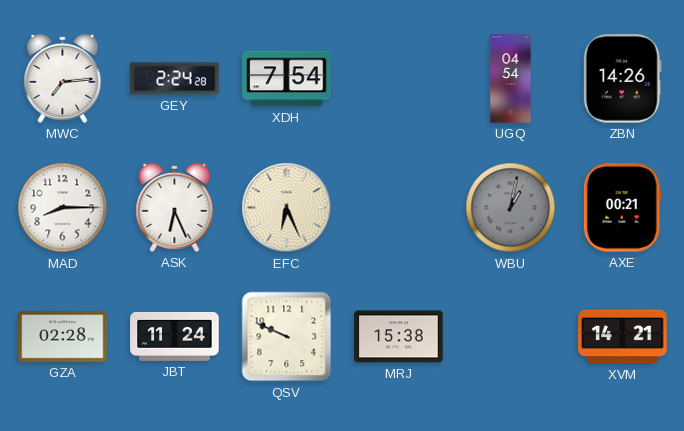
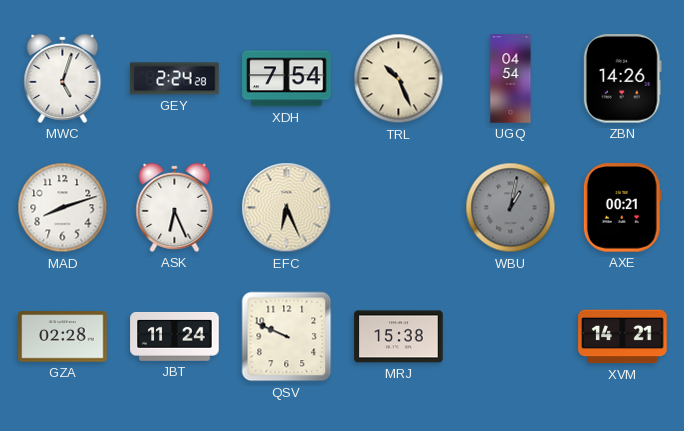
MWC: 7:14 -> 5:03 (63, 78)
TRL: none -> 10:26 (399, 79)
MAD: 8:15 -> 8:12 (63, 208)
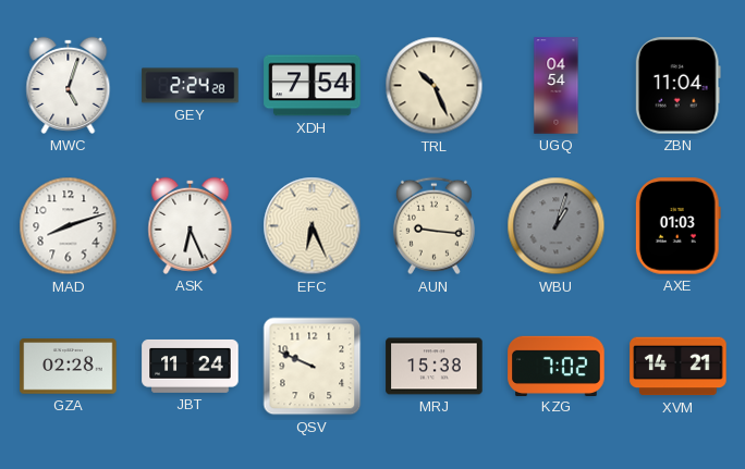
ZBN: 14:26 -> 11:04 (677, 86)
AUN: none -> 9:16 (433, 226)
WBU: 1:02 -> 1:03 (557, 226)
AXE: 00:21 -> 01:03 (677, 226)
KZG: none -> 7:02 (557, 366)
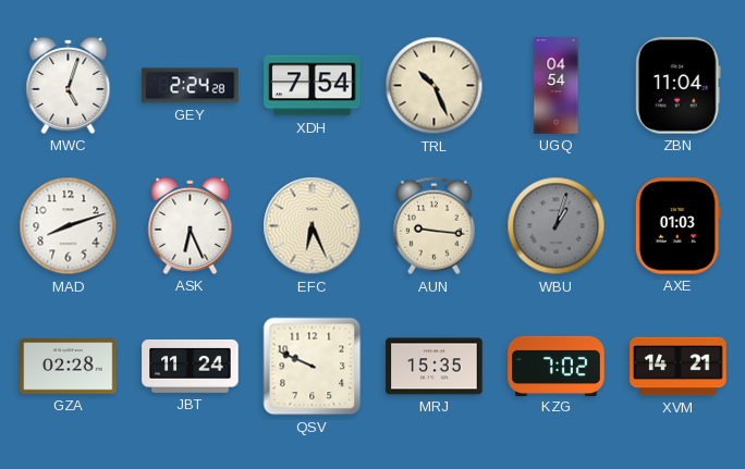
MRJ: 15:38 -> 15:35 (435, 367)
